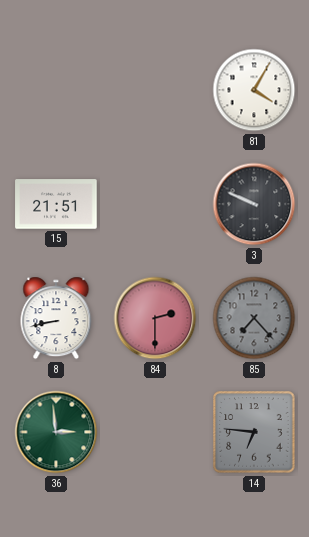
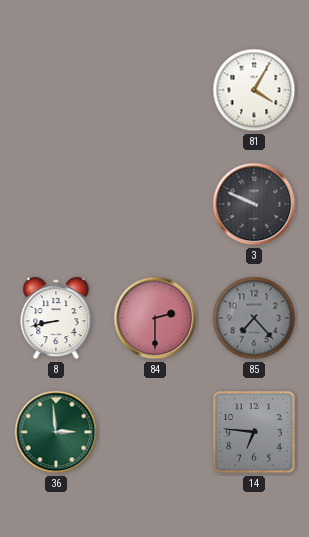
15: 21:51 -> none (56, 204)
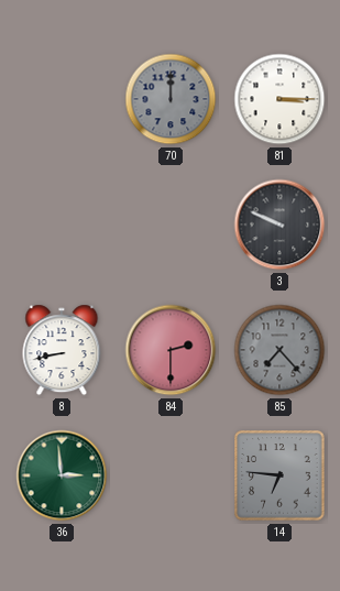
70: none -> 12:00 (171, 99)
81: 4:05 -> 3:15 (279, 99)
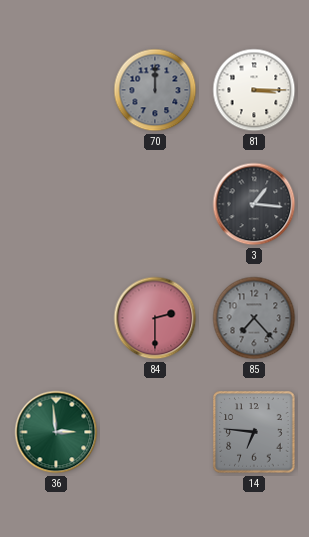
3: 9:49 -> 1:16 (254, 204)
8: 8:43 -> none (62, 350)
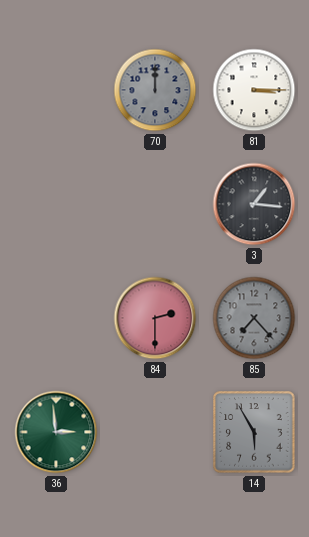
14: 6:46 -> 5:55 (254, 432)
